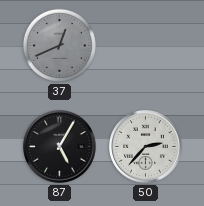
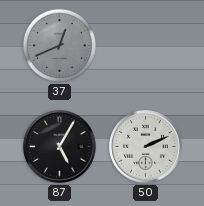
50: 2:37 -> 2:11 (146, 147)
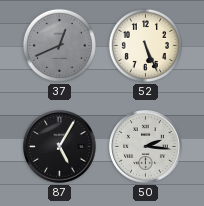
52: none -> 5:26 (145, 45)
50: 2:11 -> 2:16 (146, 147)
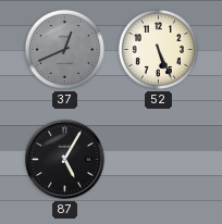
50: 2:16 -> none (146, 147)
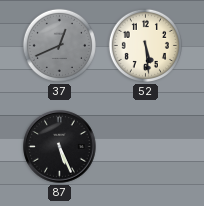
52: 5:26 -> 5:29 (145, 45)
87: 5:05 -> 5:26 (60, 147)
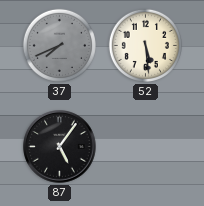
37: 12:41 -> 7:41 (59, 45)
87: 5:26 -> 5:06 (60, 147)
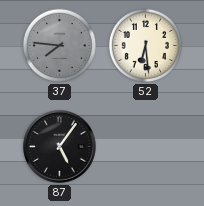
37: 7:41 -> 7:46 (59, 45)
52: 5:29 -> 6:29 (145, 45)
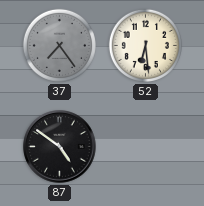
37: 7:46 -> 7:24 (59, 45)
87: 5:06 -> 4:51 (60, 147)
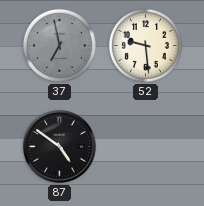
37: 7:24 -> 6:58 (59, 45)
52: 6:29 -> 9:29 (145, 45)
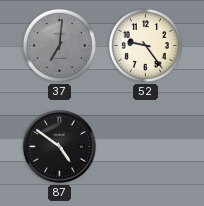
37: 6:58 -> 7:01 (59, 45)
52: 9:29 -> 9:24 (145, 45)
